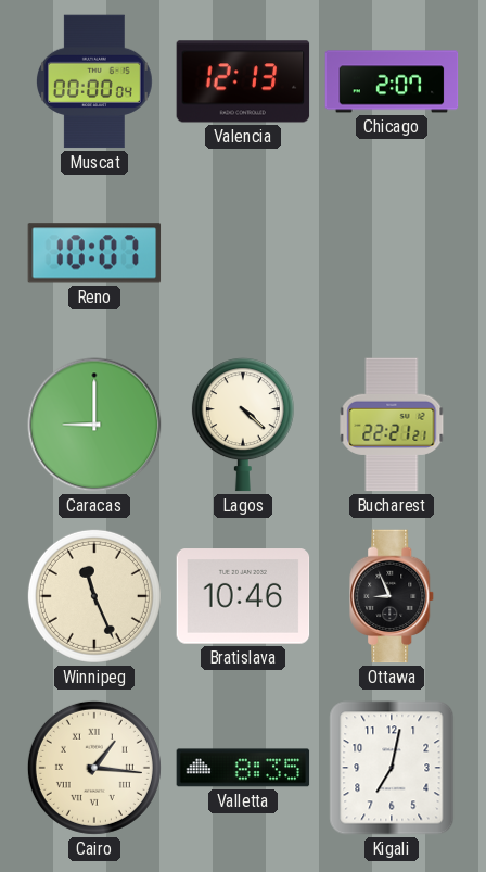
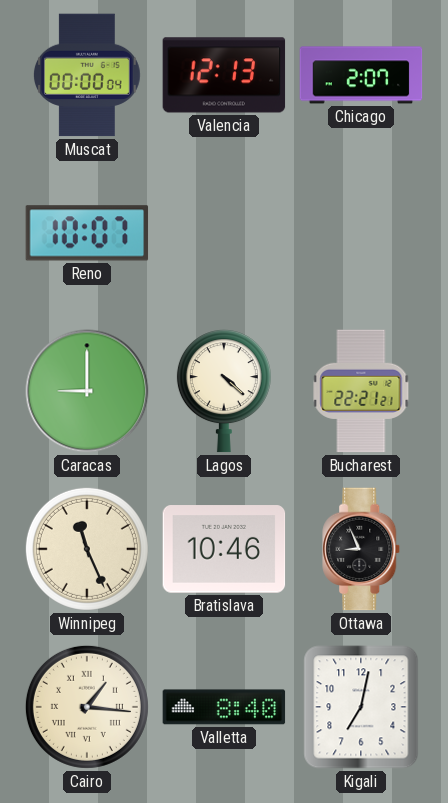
Valletta: 8:35 -> 8:40 (224, 707)
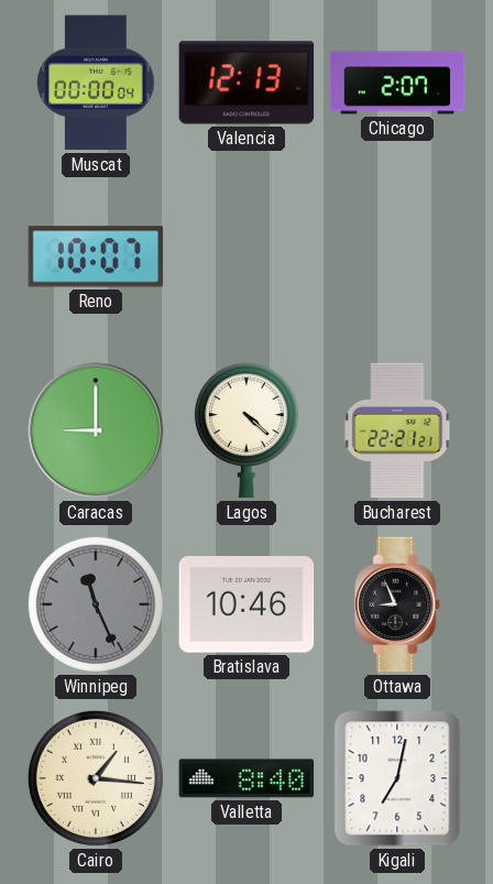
Winnipeg dial: cream -> grey (96, 604)
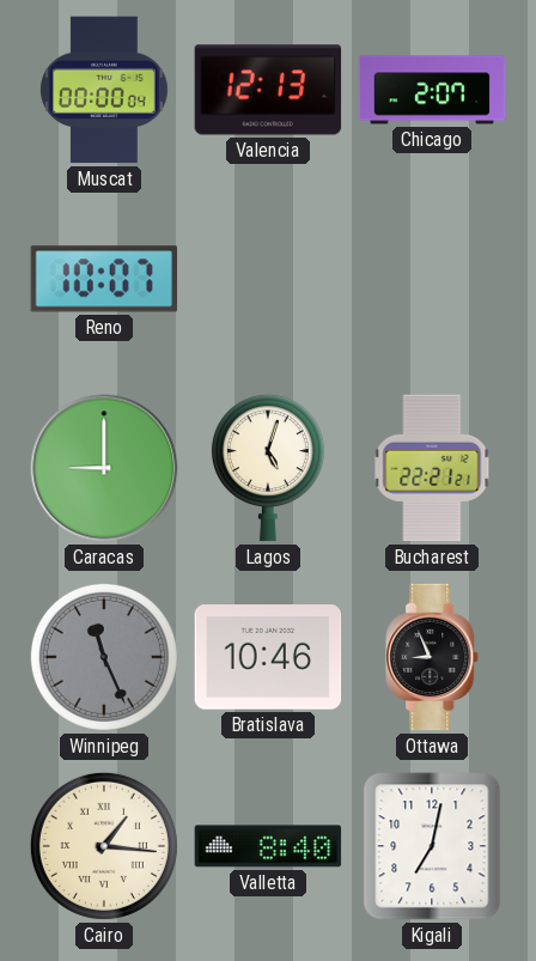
Lagos: 4:22 -> 5:03 (268, 468)
